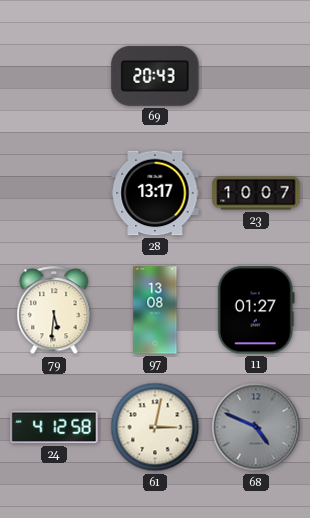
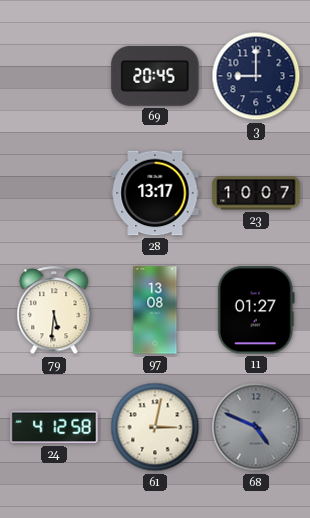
69: 20:43 -> 20:45 (155, 76)
3: none -> 9:00 (256, 76)
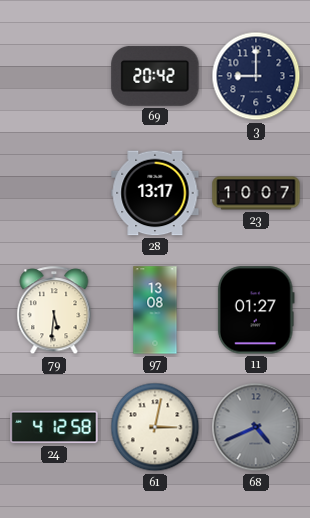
69: 20:45 -> 20:42 (155, 76)
68: 4:49 -> 4:41 (256, 427)
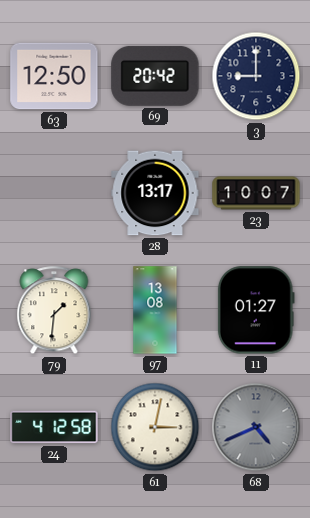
63: none -> 12:50 (54, 76)
79: 5:31 -> 1:31 (54, 311)
